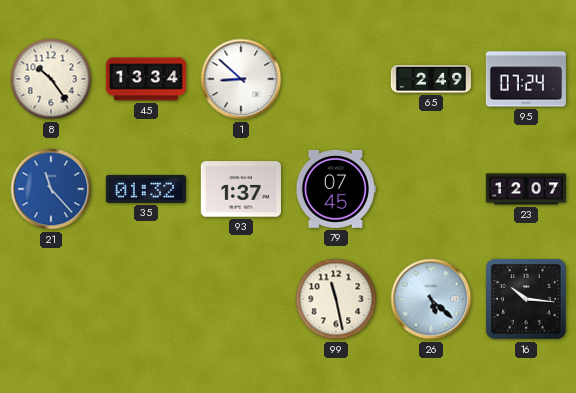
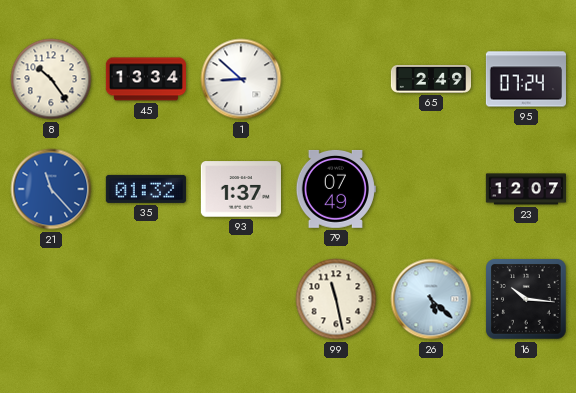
79: 07:45 -> 07:49 (336, 189)
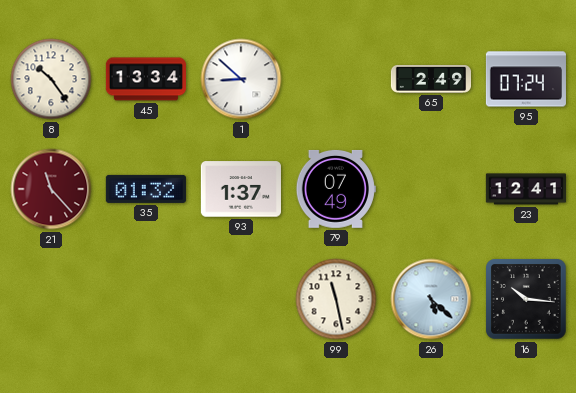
21 dial: blue -> burgundy (51, 189)
23: 12:07 -> 12:41 (525, 189)
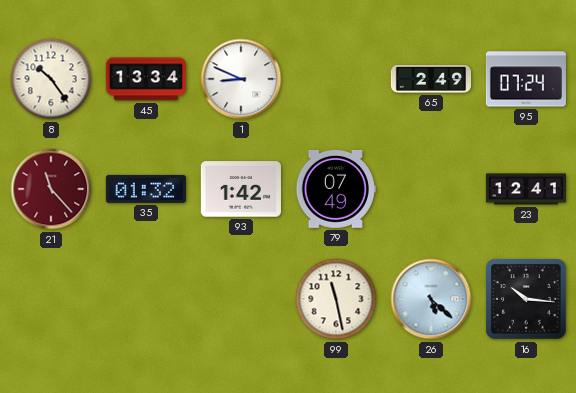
1: 8:52 -> 8:49 (241, 79)
93: 1:37 -> 1:42 (241, 189)
